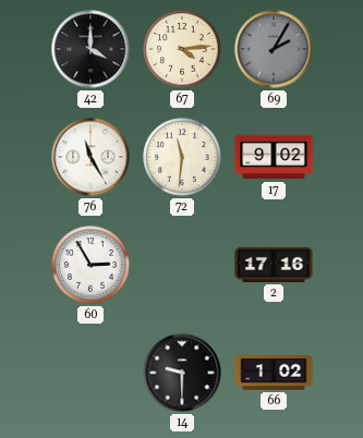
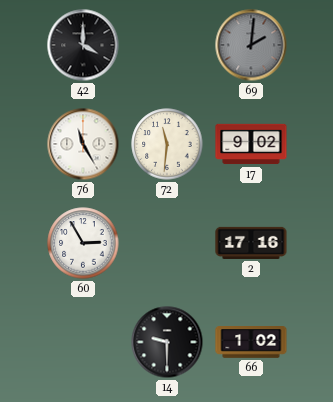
67: 4:14 -> none (182, 49)
69: 2:05 -> 2:01 (251, 45)
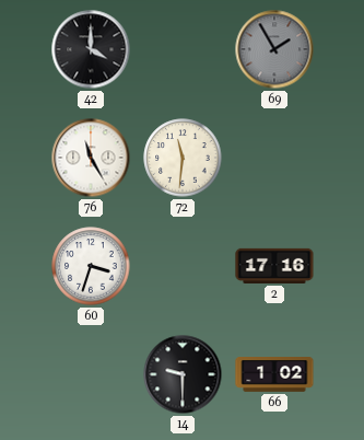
69: 2:01 -> 1:55 (274, 49)
17: 9:02 -> none (251, 144)
60: 2:55 -> 3:33 (91, 266)
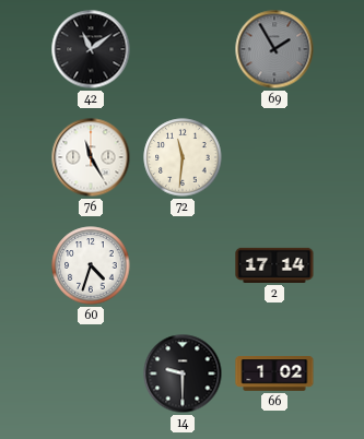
42: 4:00 -> 11:09 (91, 49)
60: 3:33 -> 4:33 (91, 265)
2: 17:16 -> 17:14 (274, 265)
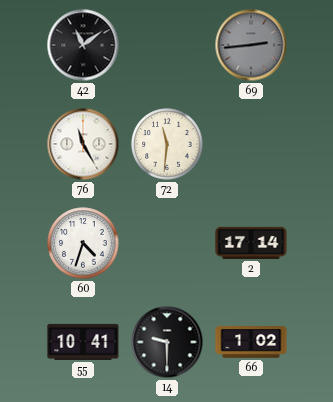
69: 1:55 -> 2:44 (251, 45)
55: none -> 10:41 (83, 342)
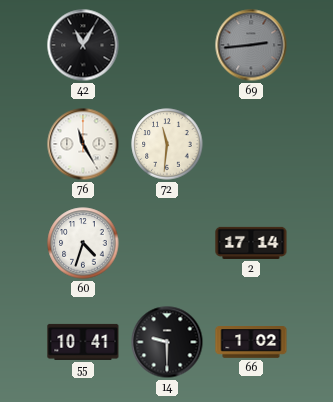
42: 11:09 -> 11:05 (83, 45)
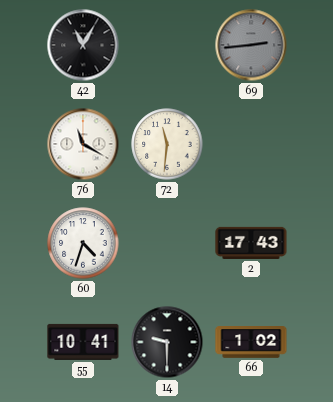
76: 11:25 -> 11:20 (83, 144)
2: 17:14 -> 17:43 (251, 243)
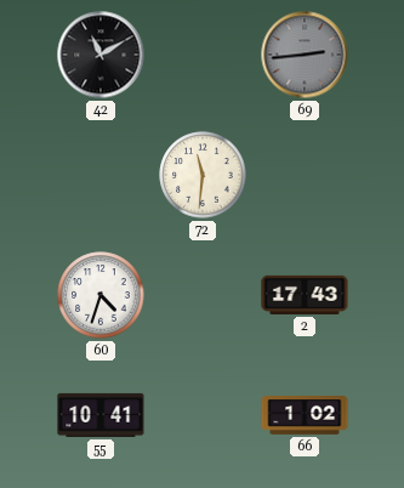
42: 11:05 -> 11:10 (101, 55)
76: 11:20 -> none (83, 144)
14: 9:30 -> none (167, 342)
